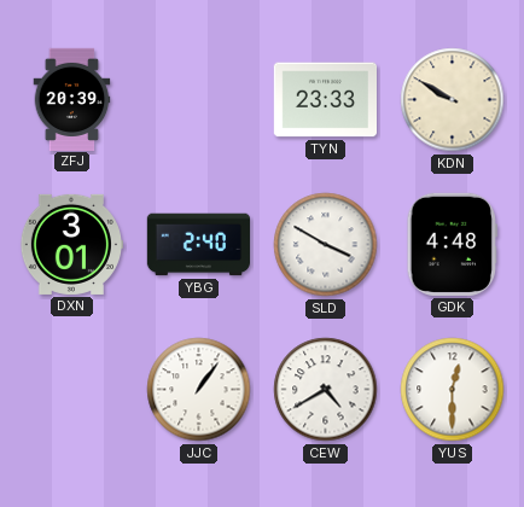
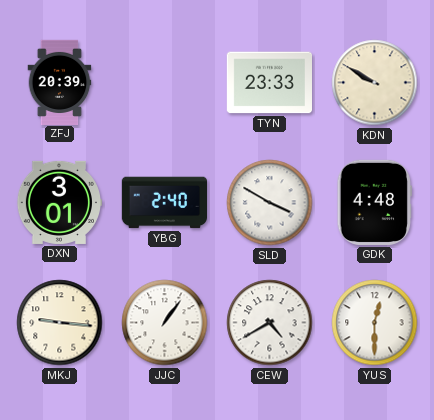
MKJ: none -> 9:16 (60, 323)
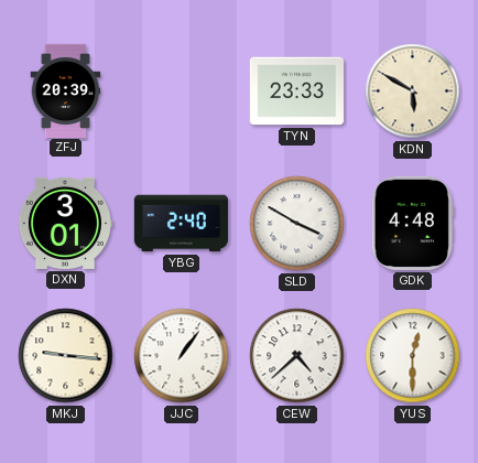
KDN: 9:50 -> 5:50 (413, 91)
CEW: 4:40 -> 4:38 (297, 356)
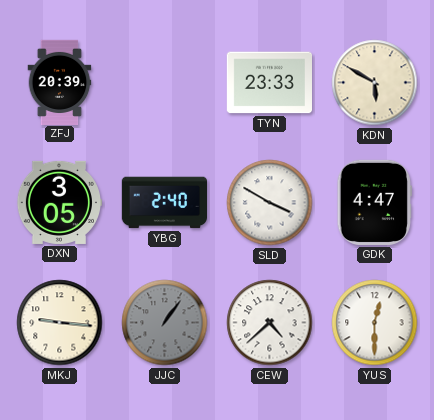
DXN: 3:01 -> 3:05 (58, 202)
GDK: 4:48 -> 4:47 (374, 202)
JJC dial: white -> grey (165, 323)
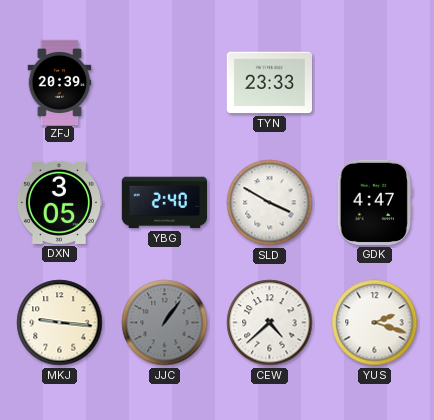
KDN: 5:50 -> none (375, 83)
YUS: 12:30 -> 2:18 (375, 323)
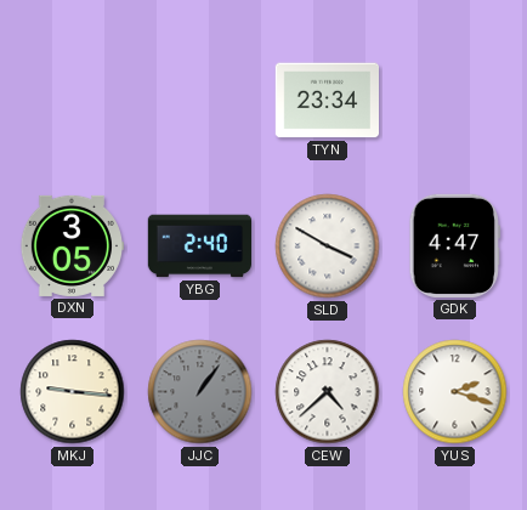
ZFJ: 20:39 -> none (60, 82)
TYN: 23:33 -> 23:34 (327, 101)
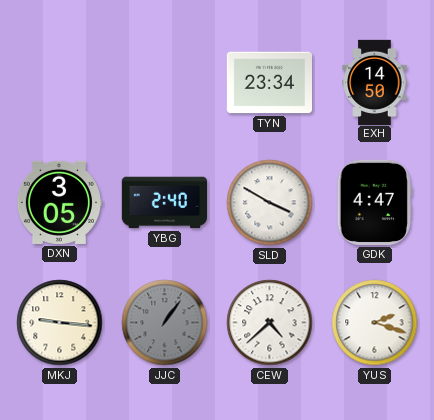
EXH: none -> 14:50 (375, 82)
